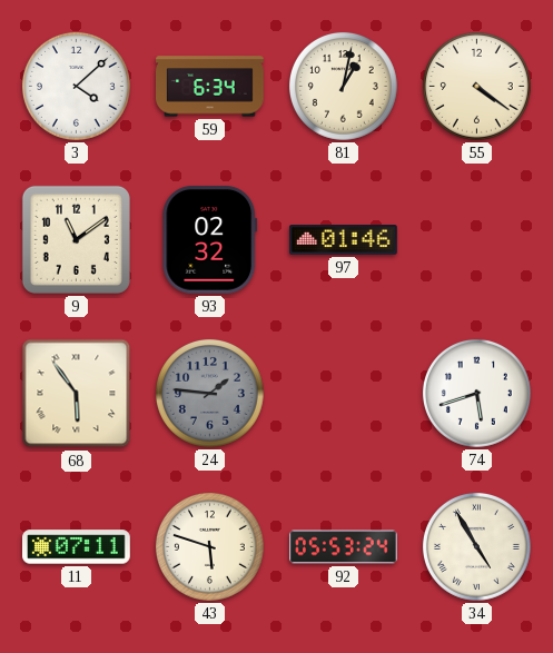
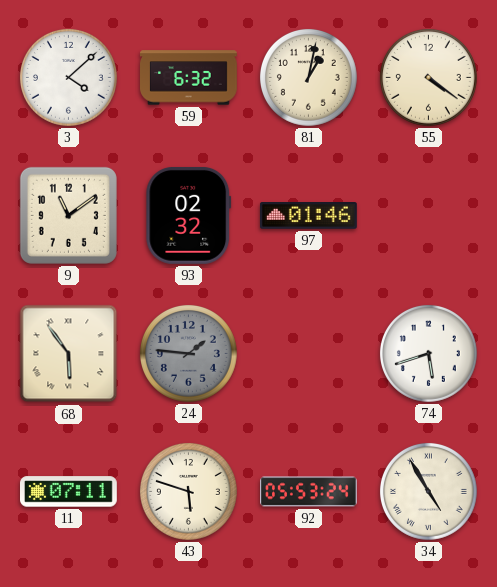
59: 6:34 -> 6:32 (189, 78)
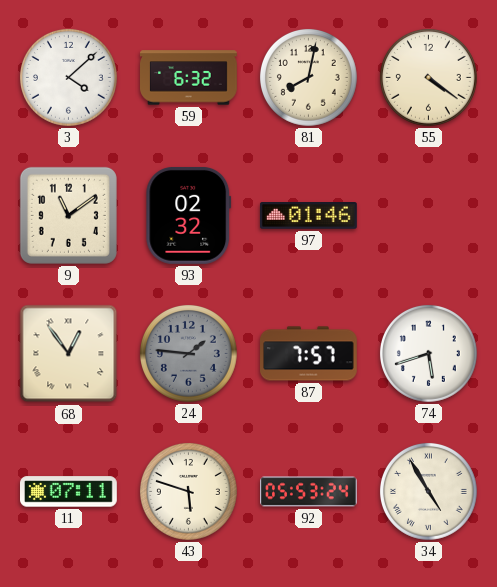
81: 1:02 -> 8:02 (308, 77)
68: 5:54 -> 12:54 (69, 354)
87: none -> 7:57 (309, 354)
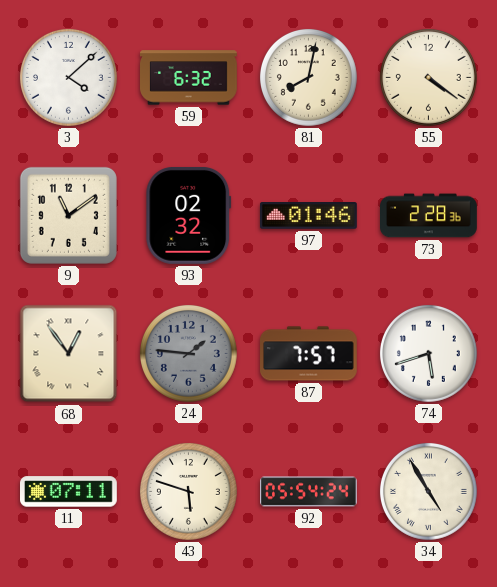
73: none -> 2:28 (429, 216)
92: 05:53 -> 05:54 (309, 492)
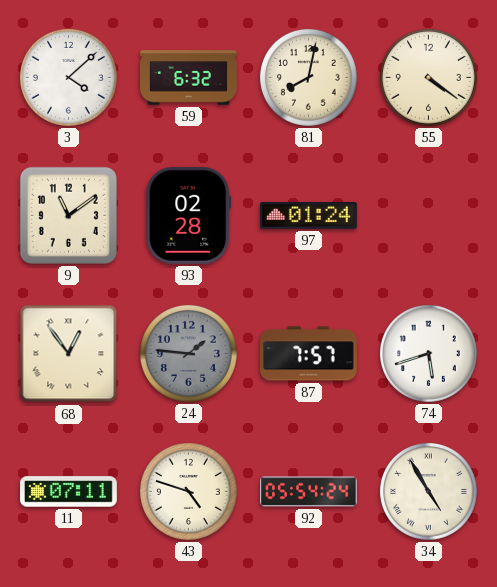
93: 02:32 -> 02:28 (189, 215)
97: 01:46 -> 01:24 (309, 216)
73: 2:28 -> none (429, 216)
43: 5:48 -> 4:48 (188, 491)
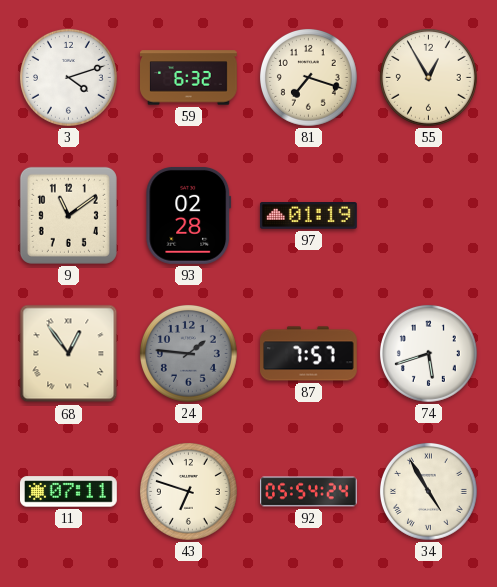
3: 4:08 -> 4:12 (68, 77)
81: 8:02 -> 7:18 (308, 77)
55: 4:21 -> 12:55 (428, 77)
97: 01:24 -> 01:19 (309, 216)
43: 4:48 -> 6:48 (188, 491)
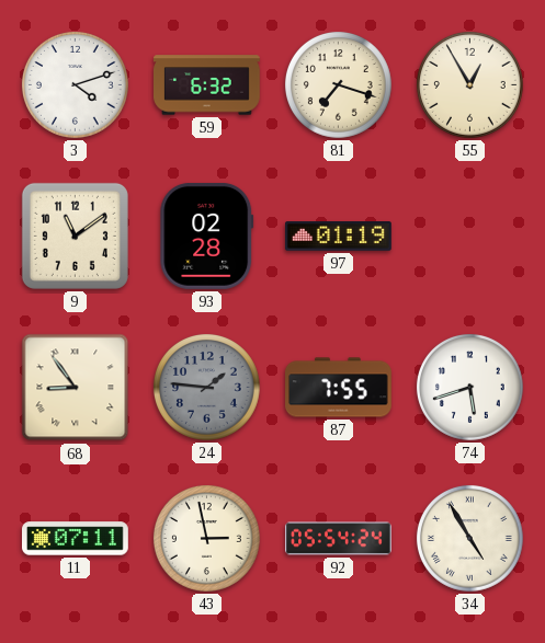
68: 12:54 -> 8:54 (76, 388)
87: 7:57 -> 7:55 (339, 388)
43: 6:48 -> 2:58 (206, 538)
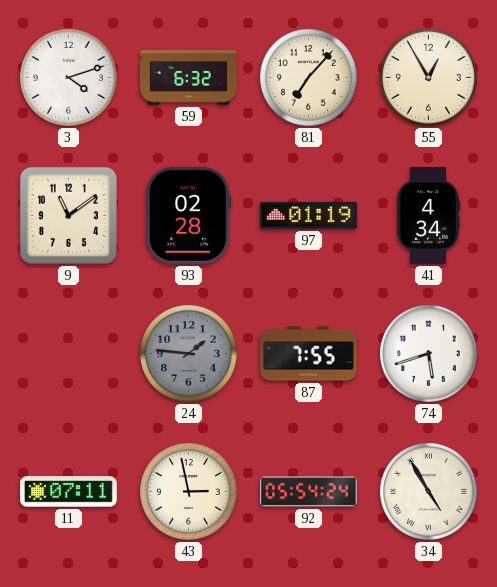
81: 7:18 -> 7:07 (308, 77)
41: none -> 4:34 (428, 216)
68: 8:54 -> none (76, 388)
